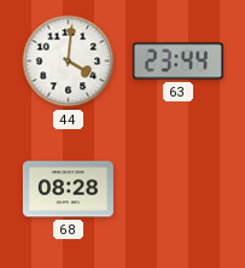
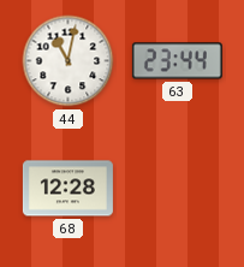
44: 4:01 -> 11:02 (69, 61)
68: 08:28 -> 12:28 (67, 189)
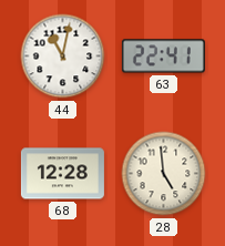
63: 23:44 -> 22:41 (163, 57)
28: none -> 4:59 (164, 174)
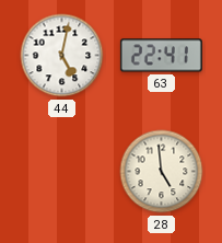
44: 11:02 -> 5:02 (62, 56)
68: 12:28 -> none (62, 174)
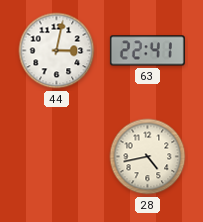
44: 5:02 -> 3:02 (57, 51)
28: 4:59 -> 4:43 (148, 157)
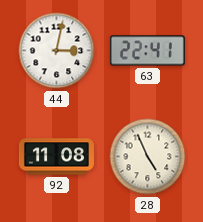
92: none -> 11:08 (56, 157)
28: 4:43 -> 4:56 (148, 157)
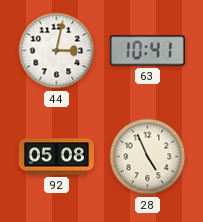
63: 22:41 -> 10:41 (147, 51)
92: 11:08 -> 05:08 (56, 157)
